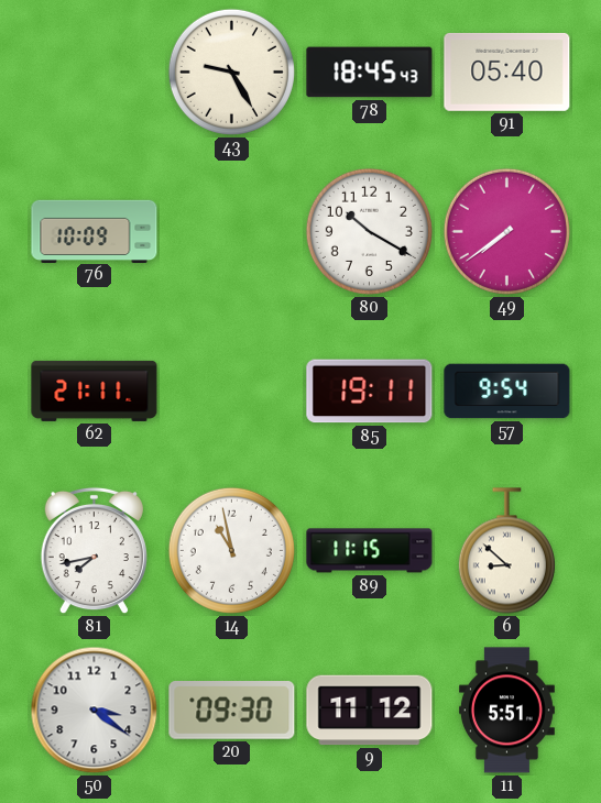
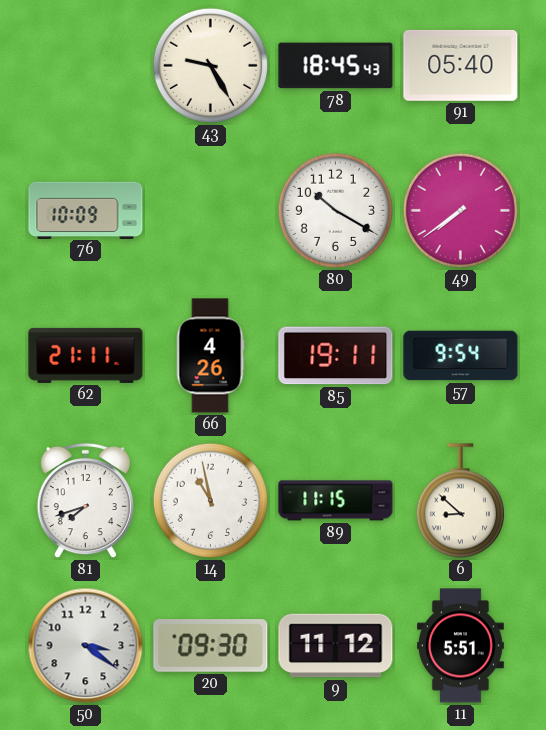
66: none -> 4:26 (210, 356)
81: 7:43 -> 7:42 (85, 501)
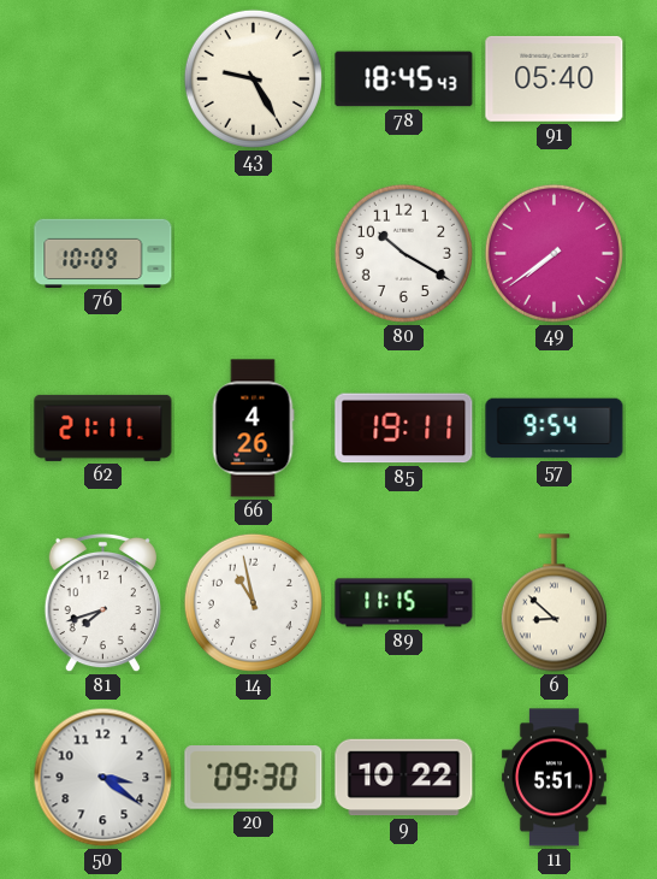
9: 11:12 -> 10:22 (404, 778)
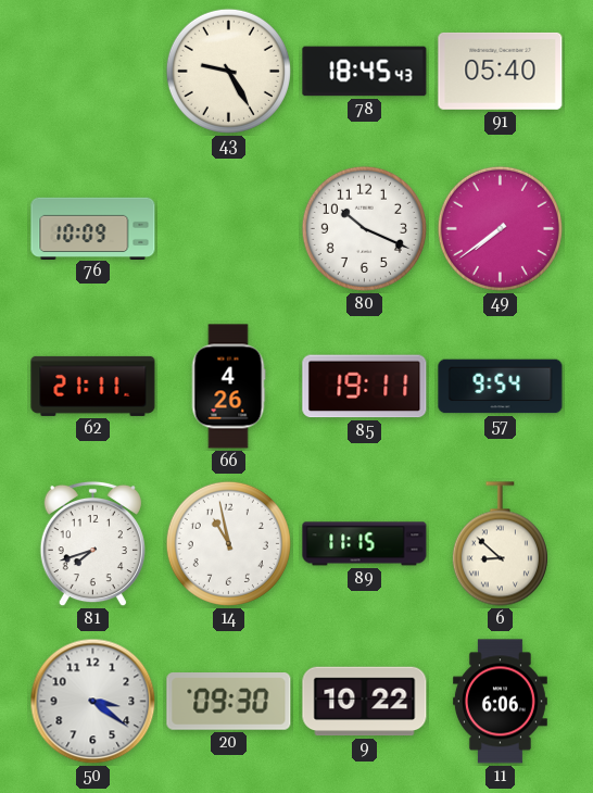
80: 10:20 -> 10:19 (364, 228)
11: 5:51 -> 6:06 (500, 702)
